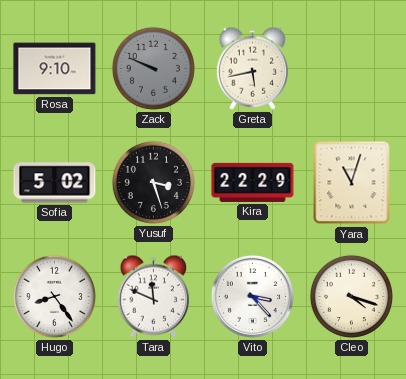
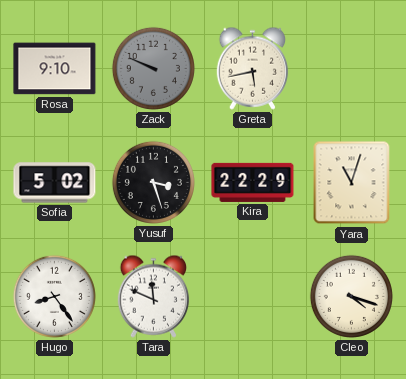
Vito: 3:23 -> none (252, 296)
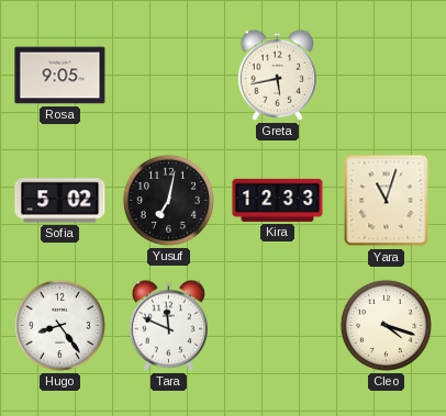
Rosa: 9:10 -> 9:05 (60, 76)
Zack: 9:49 -> none (153, 68)
Yusuf: 3:27 -> 7:02 (168, 200)
Kira: 22:29 -> 12:33 (278, 200)
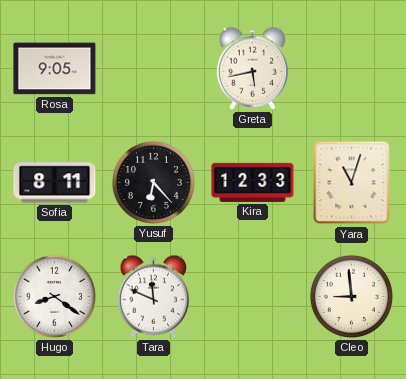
Sofia: 5:02 -> 8:11 (55, 183)
Yusuf: 7:02 -> 6:23 (153, 182)
Hugo: 8:24 -> 8:21 (54, 296)
Cleo: 4:18 -> 8:59 (351, 296)
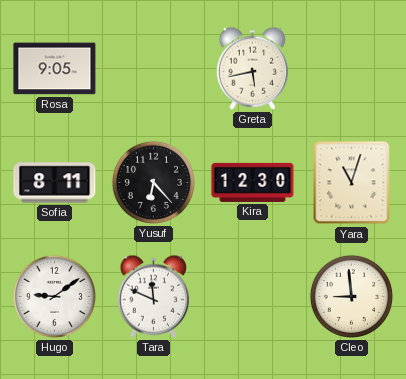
Kira: 12:33 -> 12:30 (253, 182)
Hugo: 8:21 -> 9:09 (54, 296)
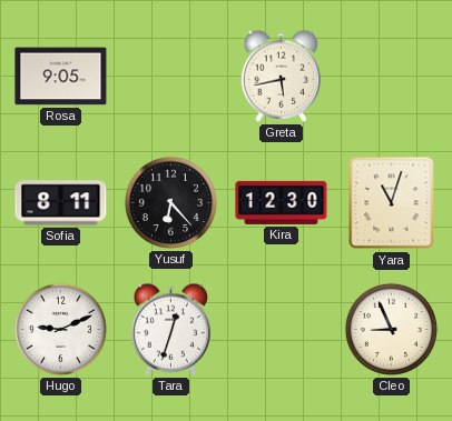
Hugo: 9:09 -> 9:11 (60, 329)
Tara: 11:49 -> 12:33 (171, 329)
Cleo: 8:59 -> 8:56 (391, 329)
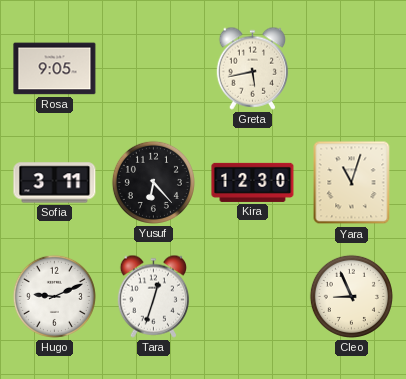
Sofia: 8:11 -> 3:11 (55, 183)
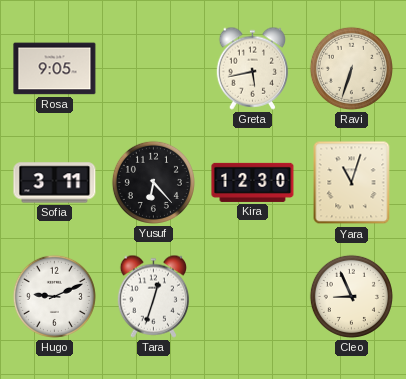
Ravi: none -> 6:33 (351, 68)
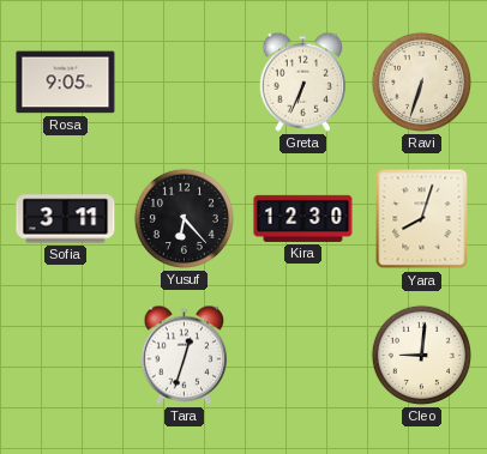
Greta: 5:43 -> 6:34 (303, 81)
Yara: 11:03 -> 8:03 (422, 219)
Hugo: 9:11 -> none (54, 296)
Cleo: 8:56 -> 9:01 (421, 355)
